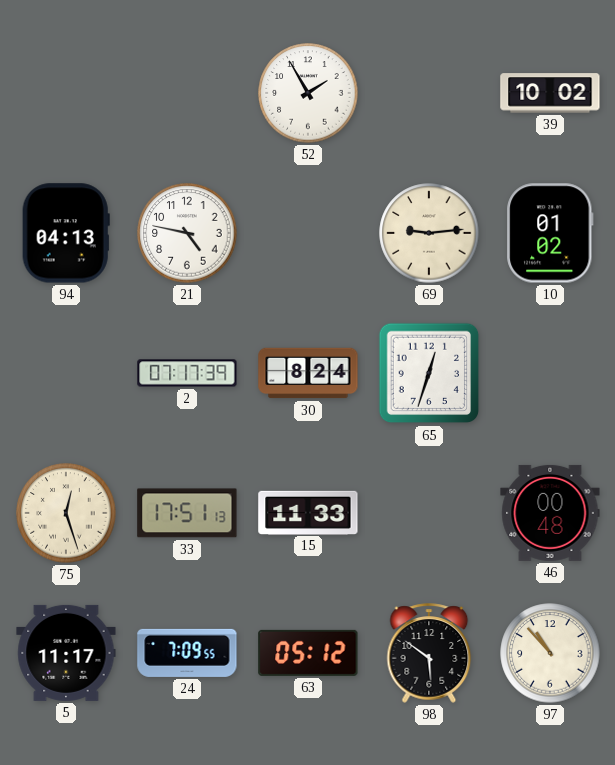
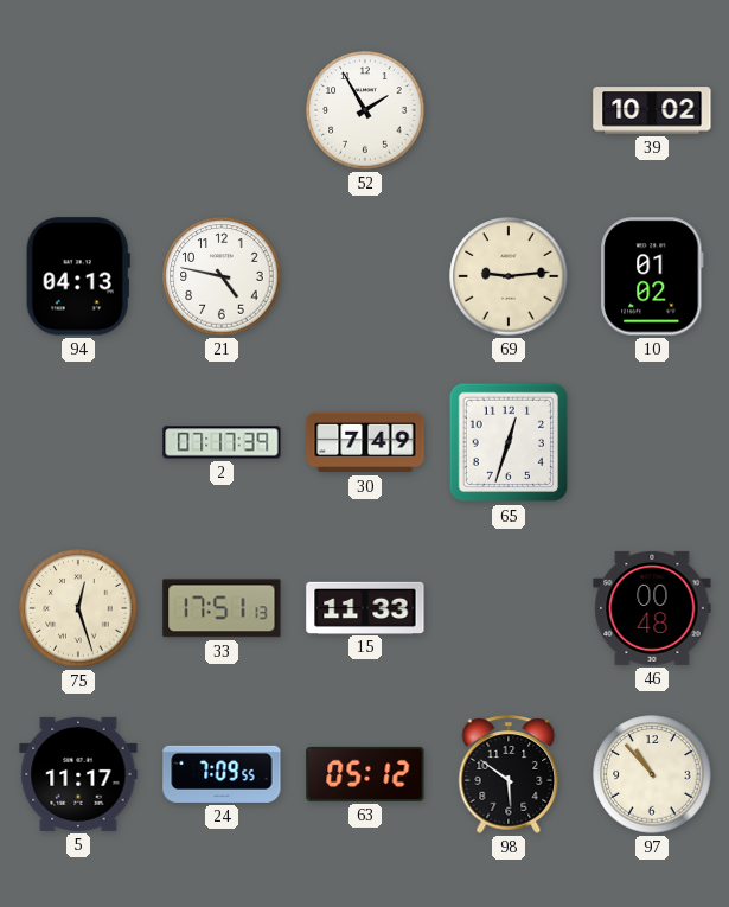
30: 8:24 -> 7:49 (365, 442)
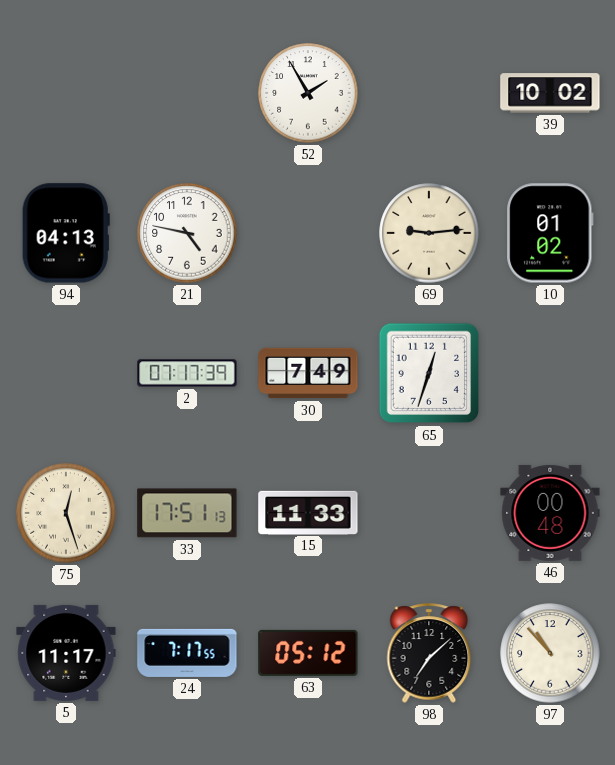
24: 7:09 -> 7:17 (187, 653)
98: 5:51 -> 7:08 (429, 653)
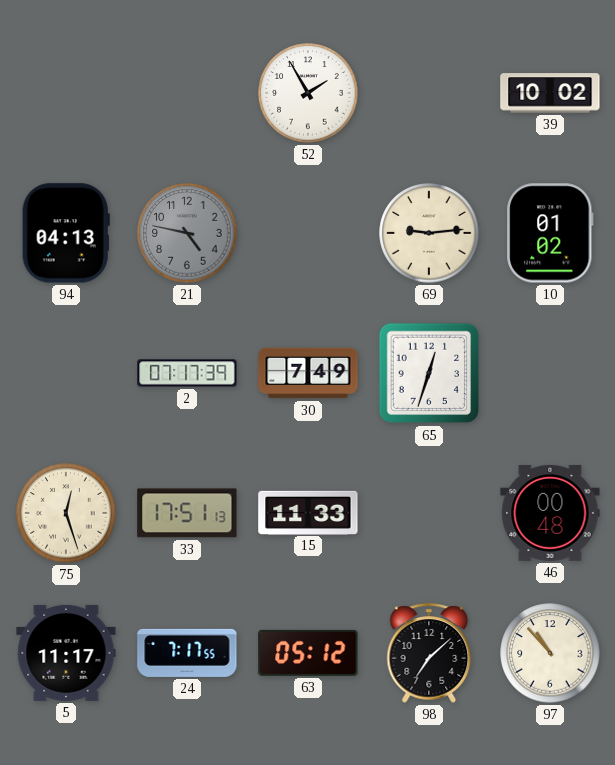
21 dial: white -> grey (187, 233)
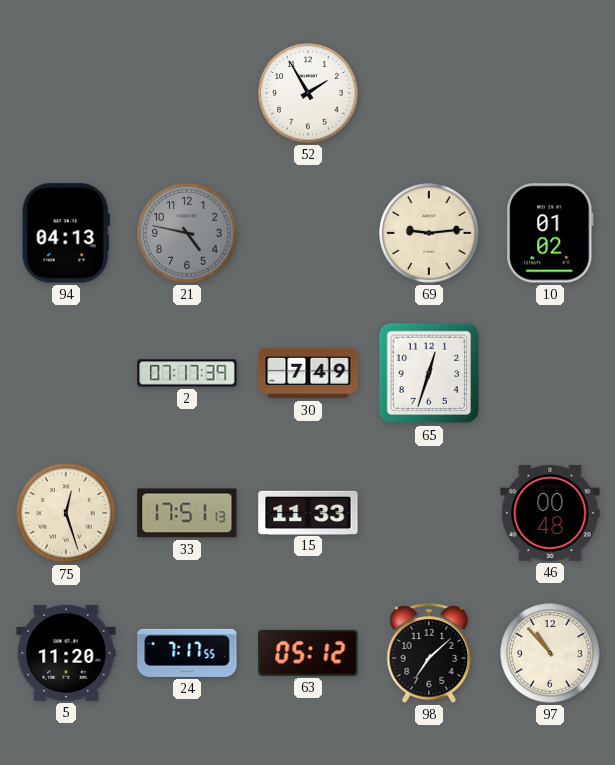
39: 10:02 -> none (550, 93)
5: 11:17 -> 11:20 (66, 653)
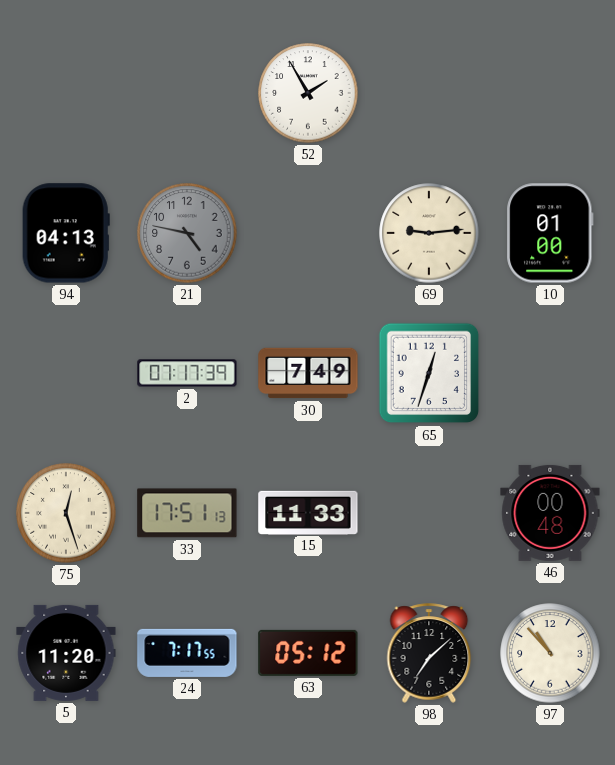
10: 01:02 -> 01:00 (550, 233)
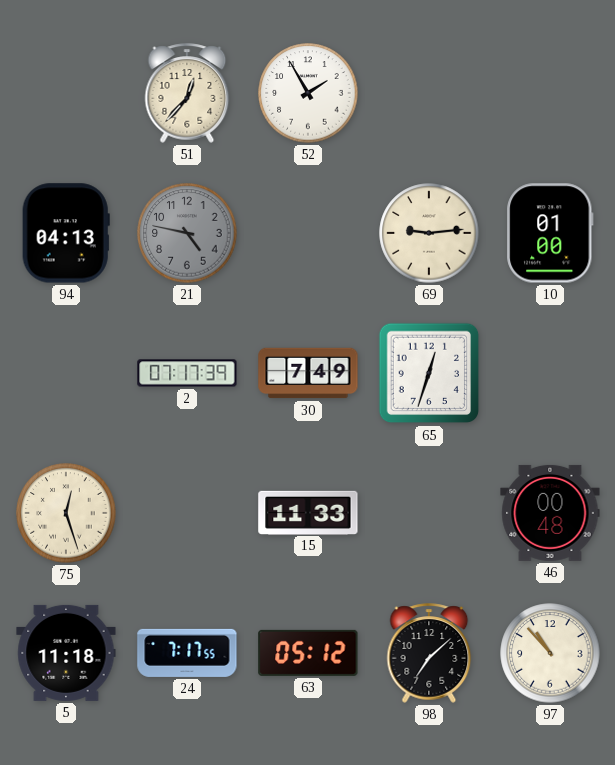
51: none -> 12:37 (187, 93)
33: 17:51 -> none (187, 513)
5: 11:20 -> 11:18 (66, 653)
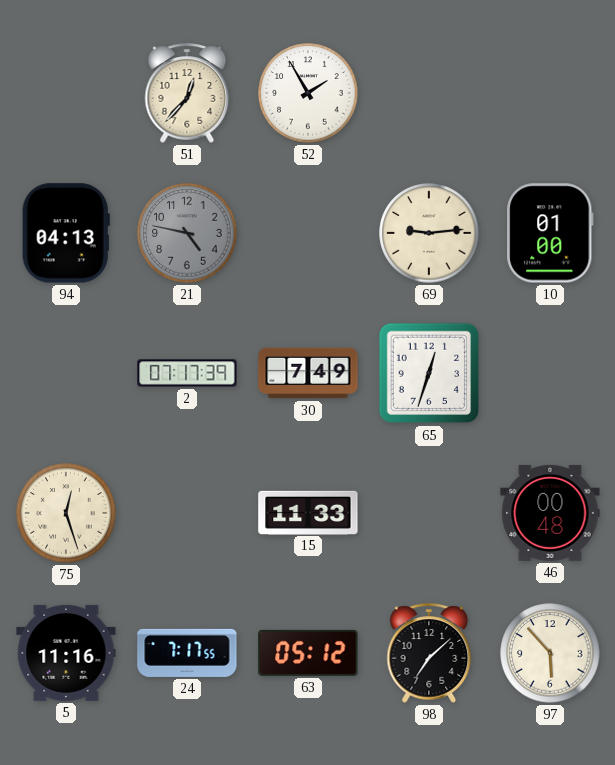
5: 11:18 -> 11:16 (66, 653)
97: 10:53 -> 5:53 (550, 653)
